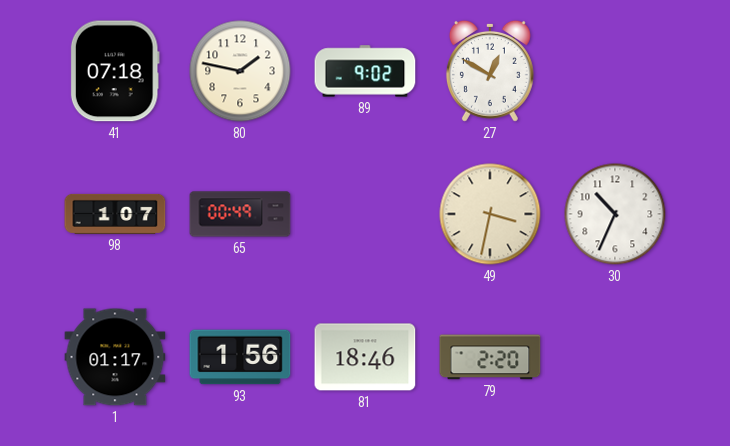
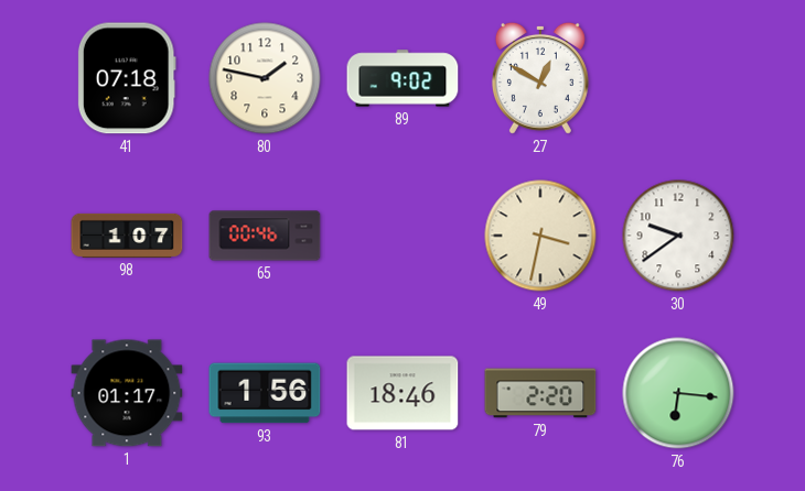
65: 00:49 -> 00:46 (265, 236)
30: 10:34 -> 9:39 (678, 236)
76: none -> 6:16 (678, 393)
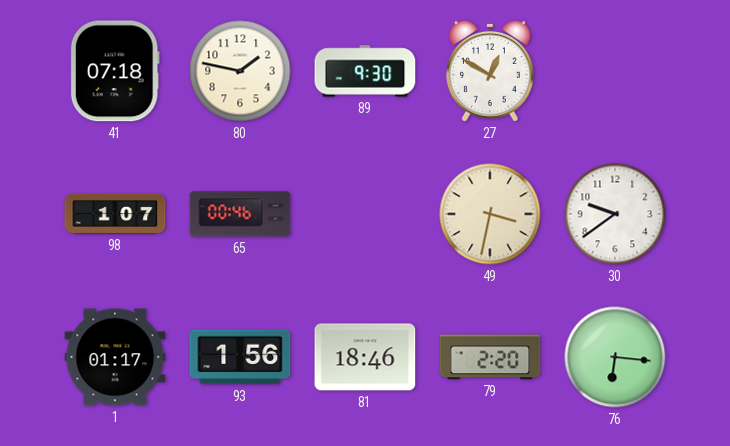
89: 9:02 -> 9:30 (365, 71)
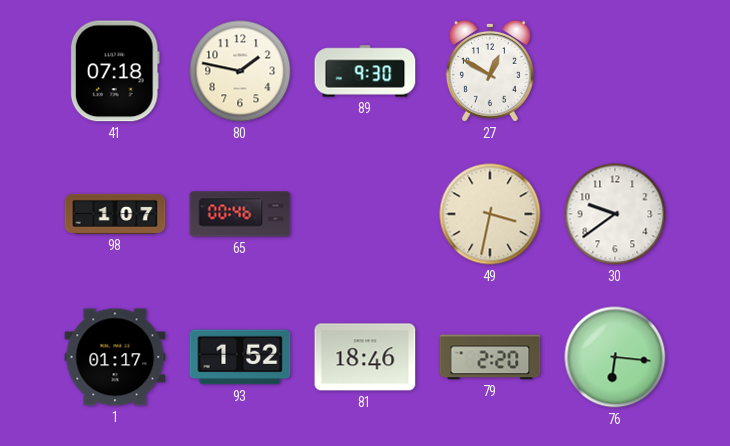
93: 1:56 -> 1:52 (240, 357)
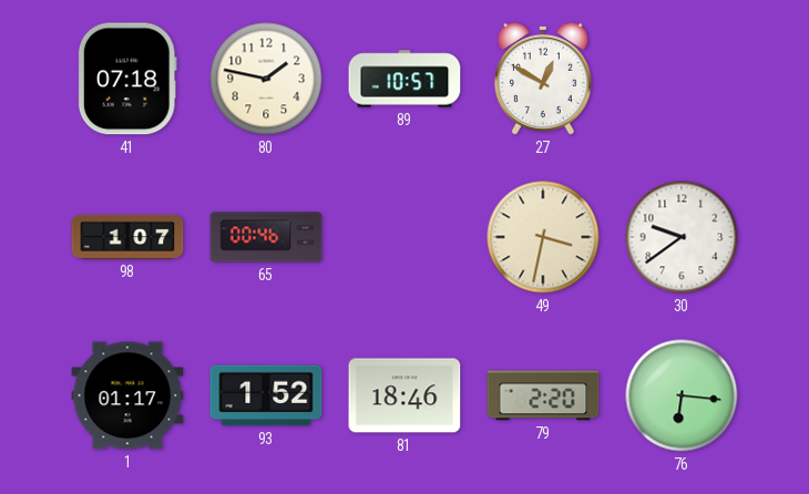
89: 9:30 -> 10:57 (404, 79)
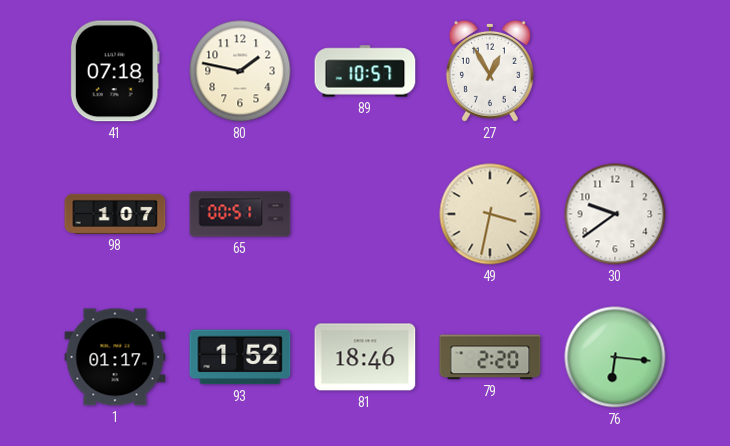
27: 12:50 -> 12:55 (490, 71)
65: 00:46 -> 00:51 (240, 214)
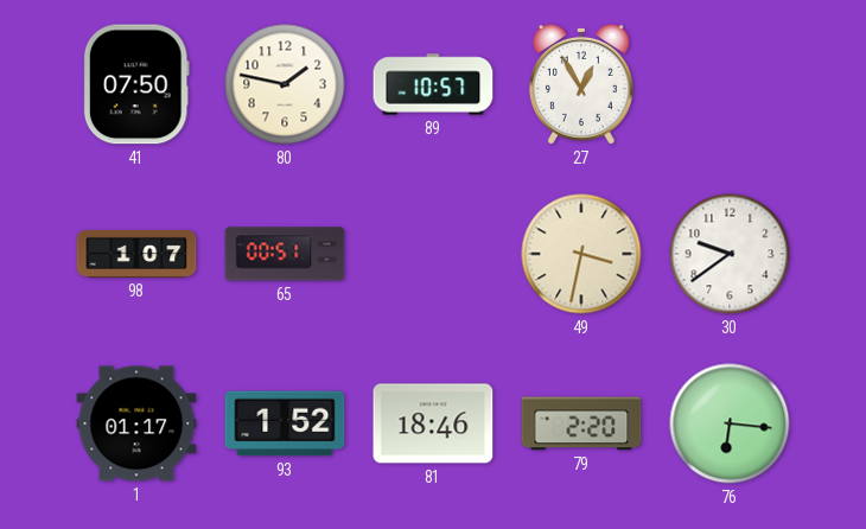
41: 07:18 -> 07:50 (136, 84)
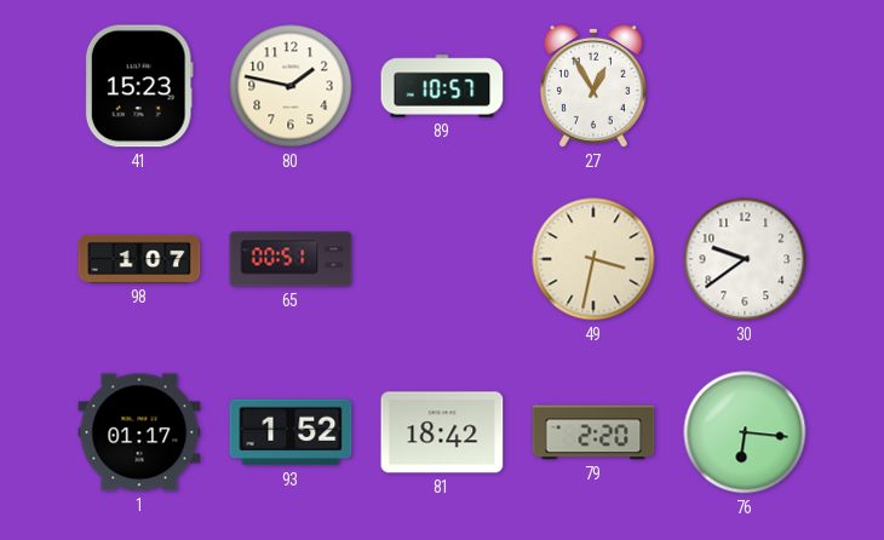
41: 07:50 -> 15:23 (139, 86)
81: 18:46 -> 18:42 (442, 432)
